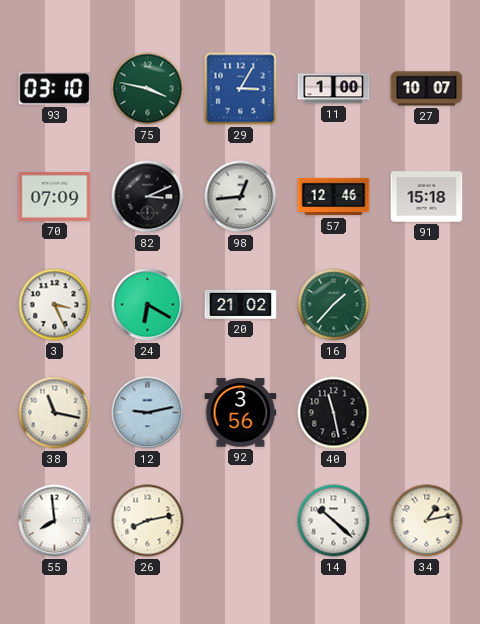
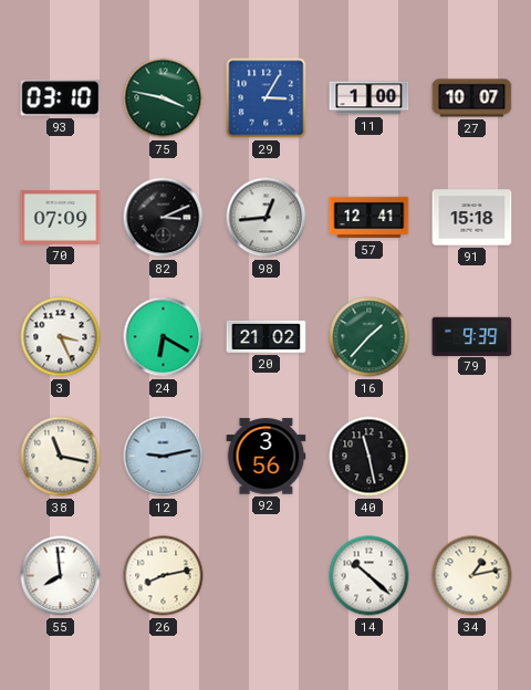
57: 12:46 -> 12:41 (369, 218)
79: none -> 9:39 (472, 336)
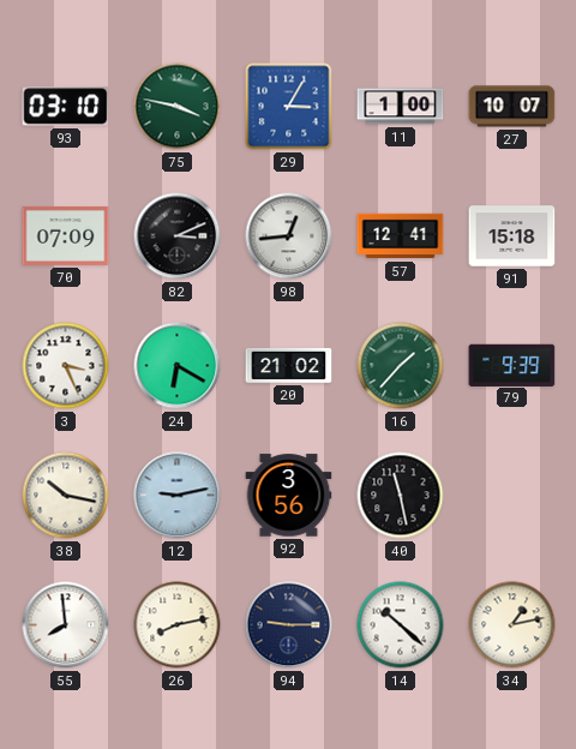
38: 11:17 -> 10:17 (66, 496)
94: none -> 9:15 (289, 625)
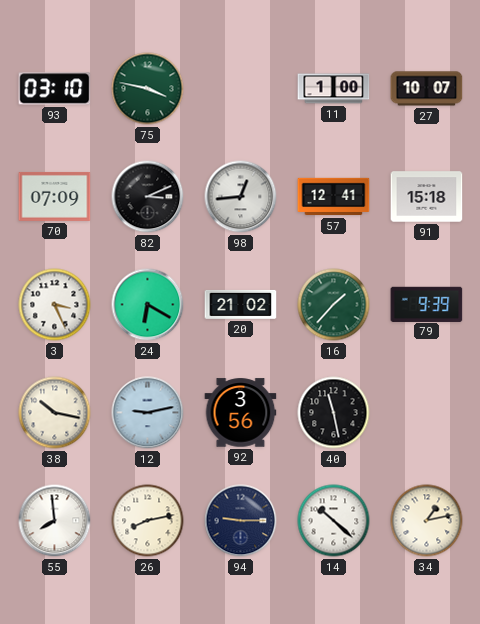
29: 3:05 -> none (289, 107)
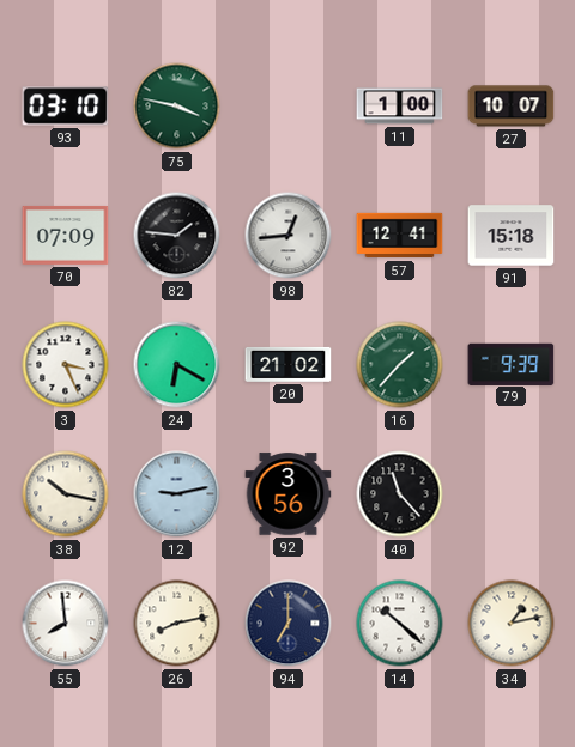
82: 3:11 -> 1:46 (177, 236)
40: 11:28 -> 11:23 (400, 494)
94: 9:15 -> 7:00 (289, 624)
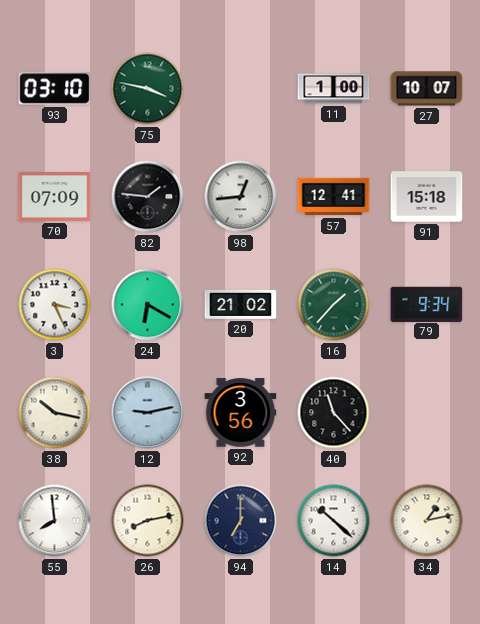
79: 9:39 -> 9:34 (427, 304)
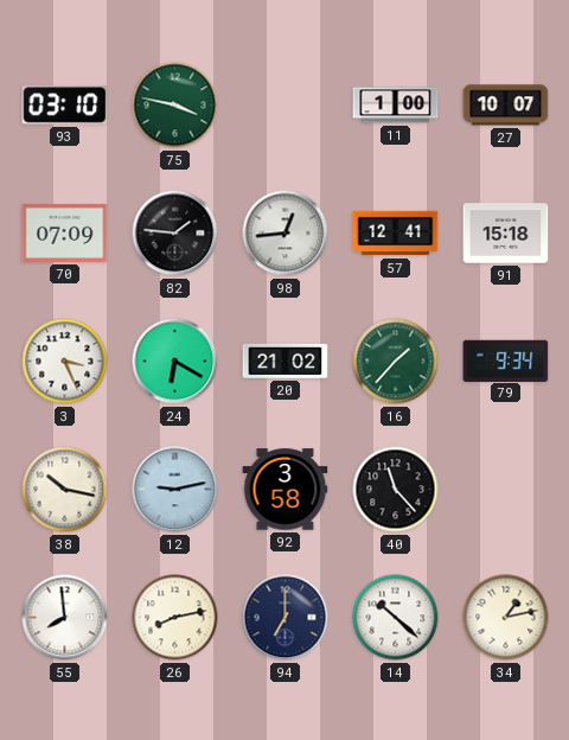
92: 3:56 -> 3:58 (286, 490)
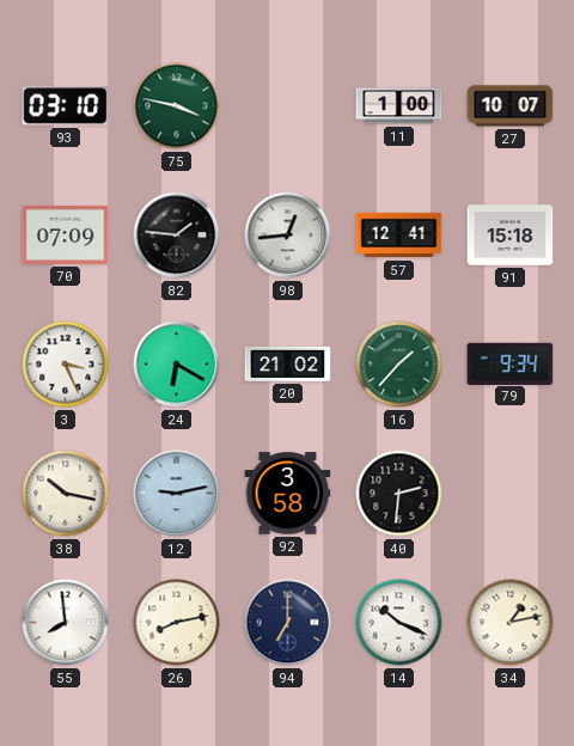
40: 11:23 -> 2:31 (399, 494)
14: 10:22 -> 10:19 (399, 623)
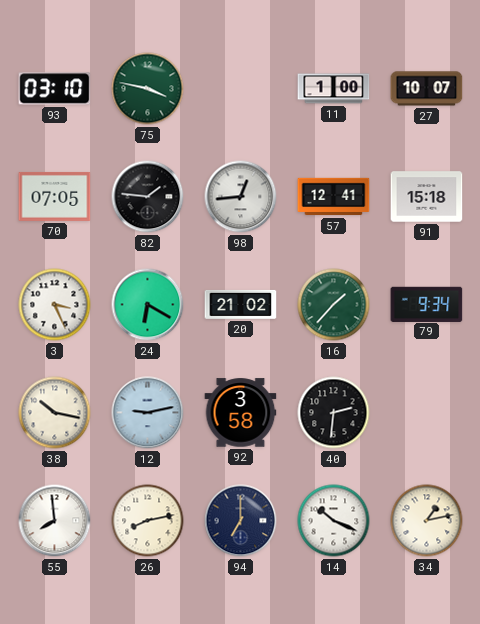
70: 07:09 -> 07:05 (55, 196)
